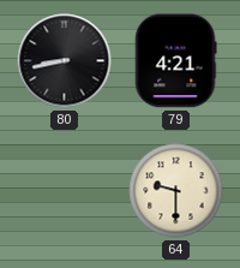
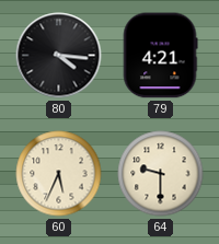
80: 8:43 -> 4:16 (59, 56)
60: none -> 5:34 (59, 174)
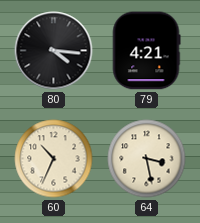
60: 5:34 -> 10:34 (54, 159)
64: 9:30 -> 3:28 (147, 159)
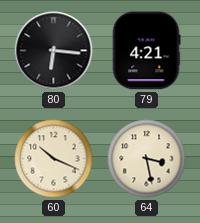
80: 4:16 -> 6:16 (54, 51)
60: 10:34 -> 10:19 (54, 159)
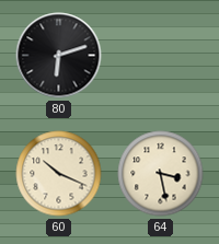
80: 6:16 -> 6:12 (59, 56)
79: 4:21 -> none (146, 51)
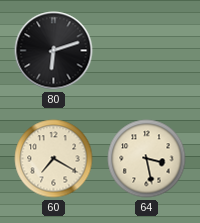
60: 10:19 -> 7:20 (54, 159)
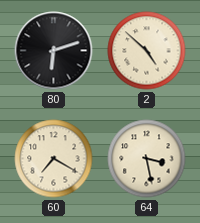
2: none -> 4:52 (147, 51)
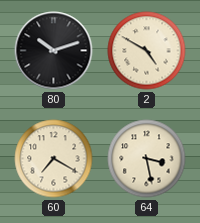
80: 6:12 -> 10:12 (54, 51)
2: 4:52 -> 4:50 (147, 51)
